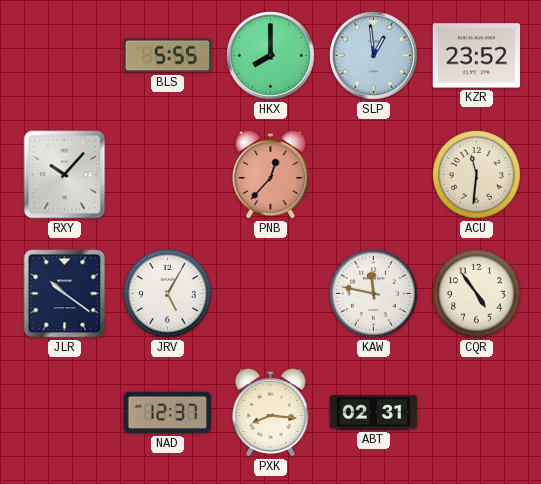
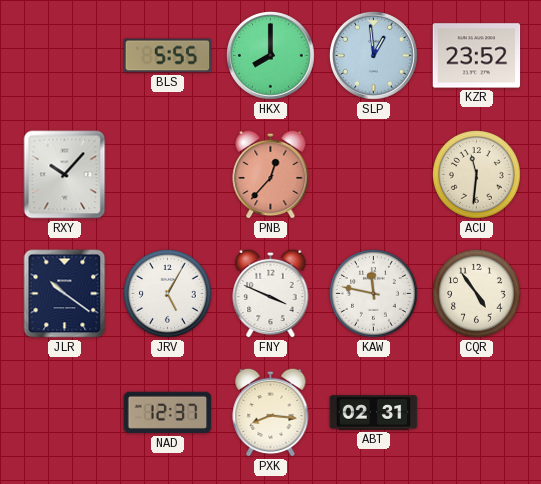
FNY: none -> 3:49 (271, 293)
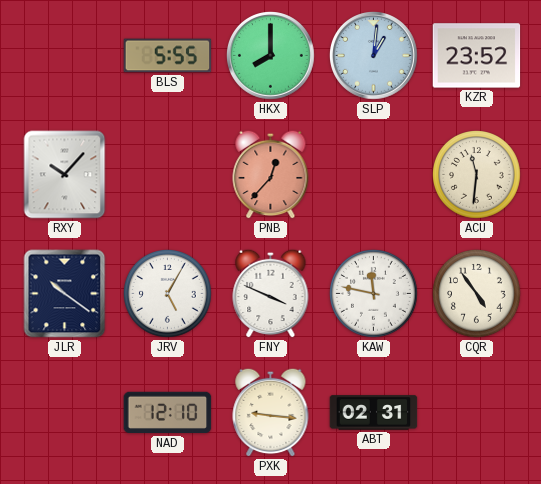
SLP: 12:59 -> 1:01 (374, 56)
NAD: 12:37 -> 12:10 (168, 413)
PXK: 8:16 -> 9:16 (271, 412)
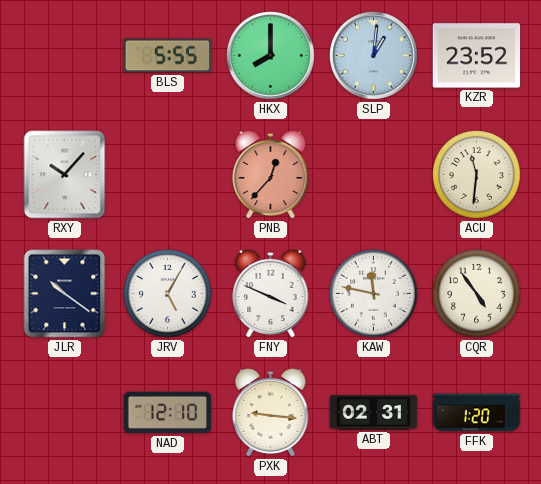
FFK: none -> 1:20 (477, 413)
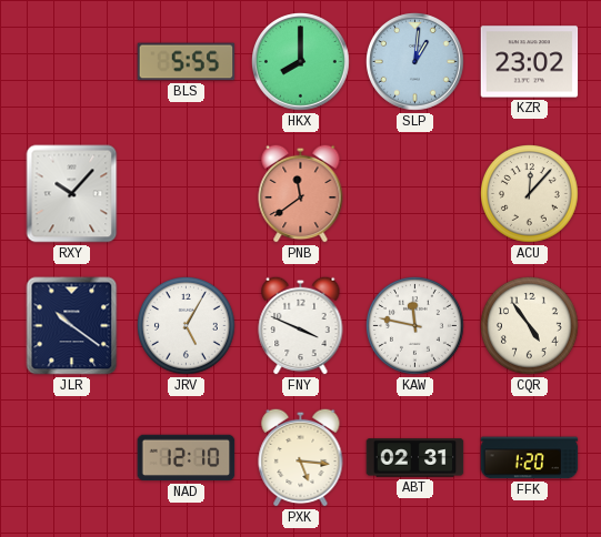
KZR: 23:52 -> 23:02 (530, 62)
PNB: 12:37 -> 11:39 (301, 193)
ACU: 11:31 -> 12:07 (530, 194)
PXK: 9:16 -> 5:16 (301, 457)
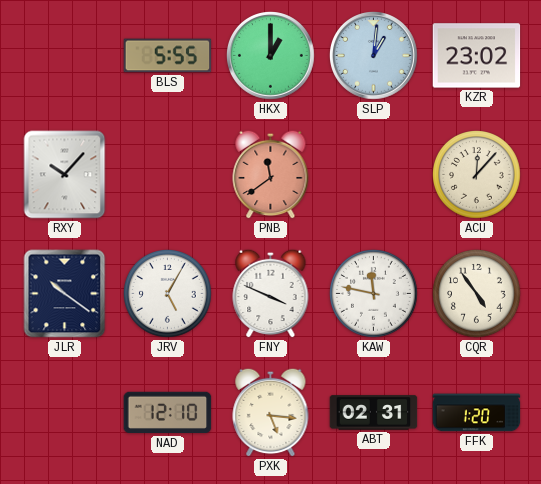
HKX: 8:00 -> 1:00 (271, 56)
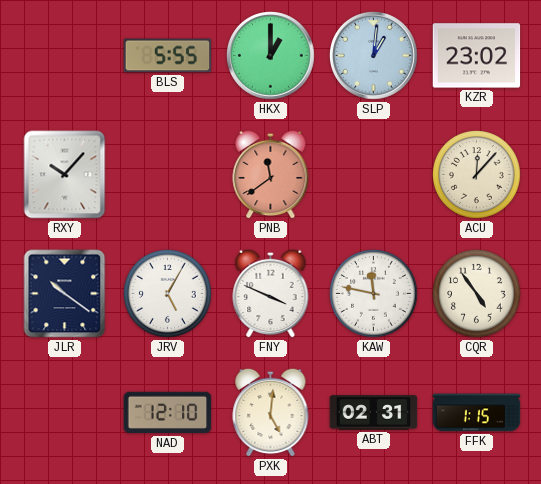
PXK: 5:16 -> 5:01 (271, 412)
FFK: 1:20 -> 1:15 (477, 413)
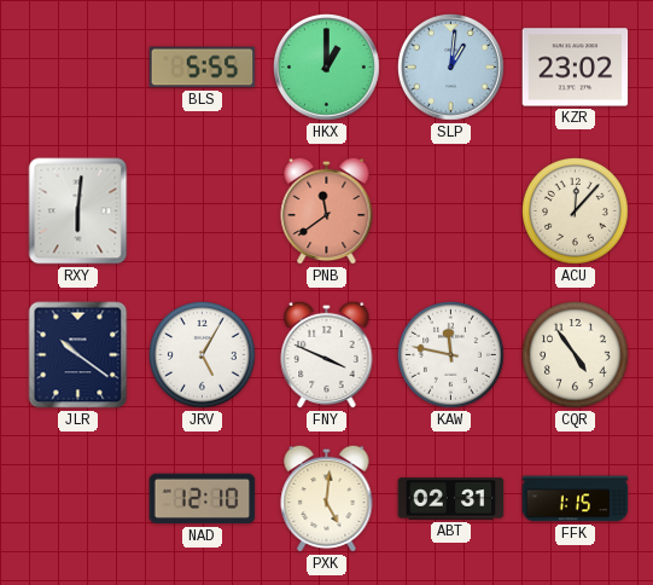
RXY: 10:07 -> 6:01 (78, 212)
